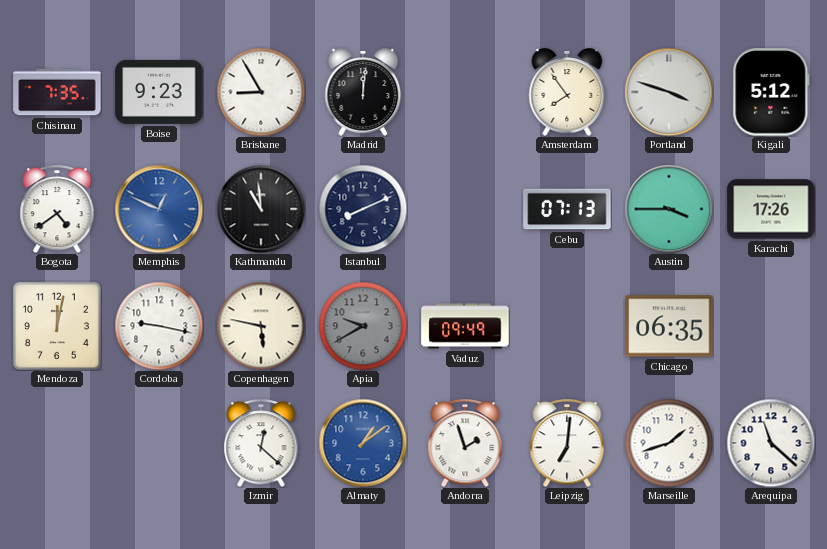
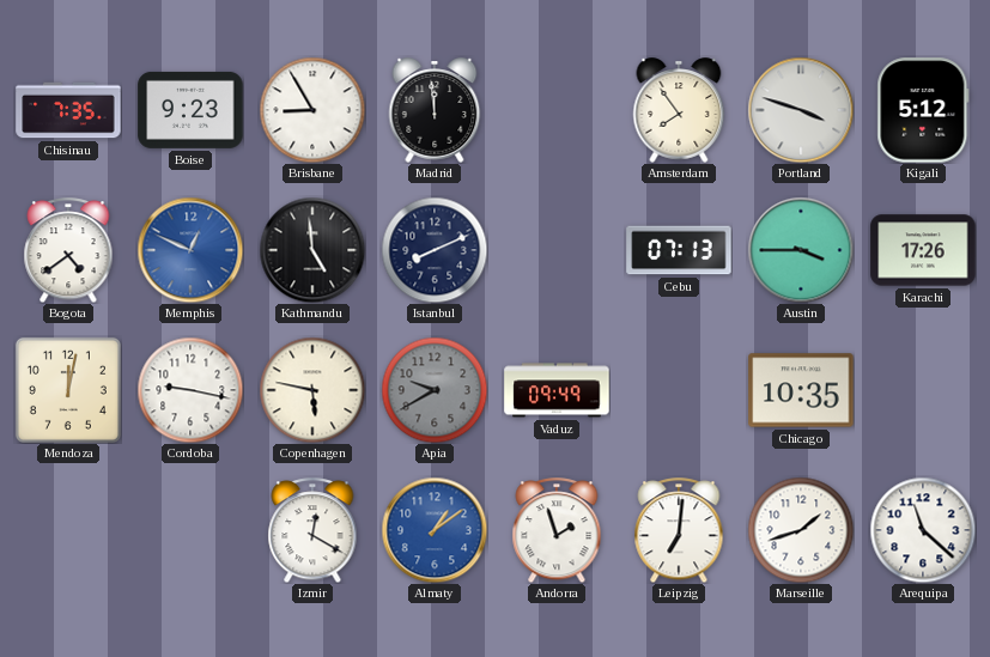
Madrid: 12:01 -> 11:59 (435, 110)
Kathmandu: 10:59 -> 4:59 (312, 250)
Chicago: 06:35 -> 10:35 (801, 390)
Izmir: 12:22 -> 12:20 (312, 530)
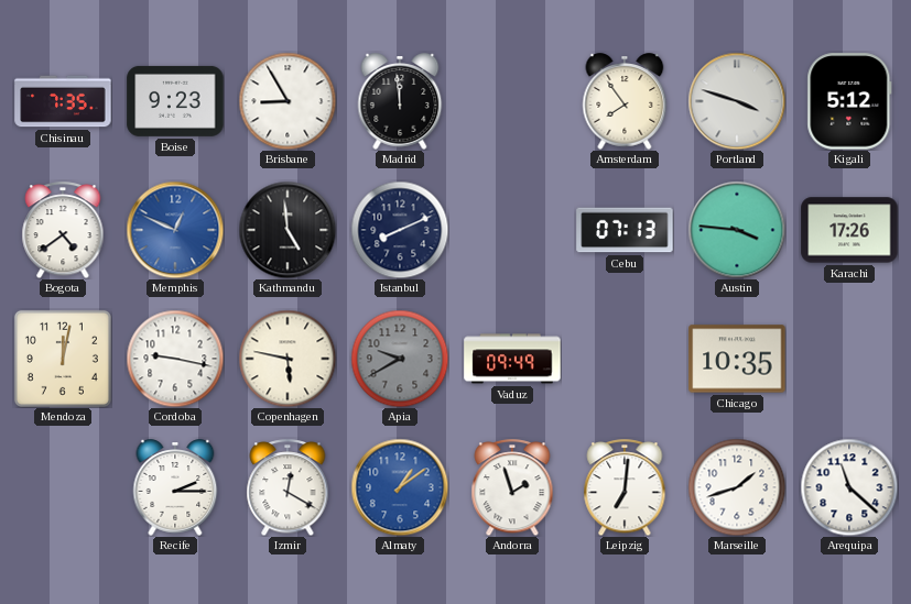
Austin: 3:45 -> 3:46 (737, 230)
Recife: none -> 2:15 (175, 487)
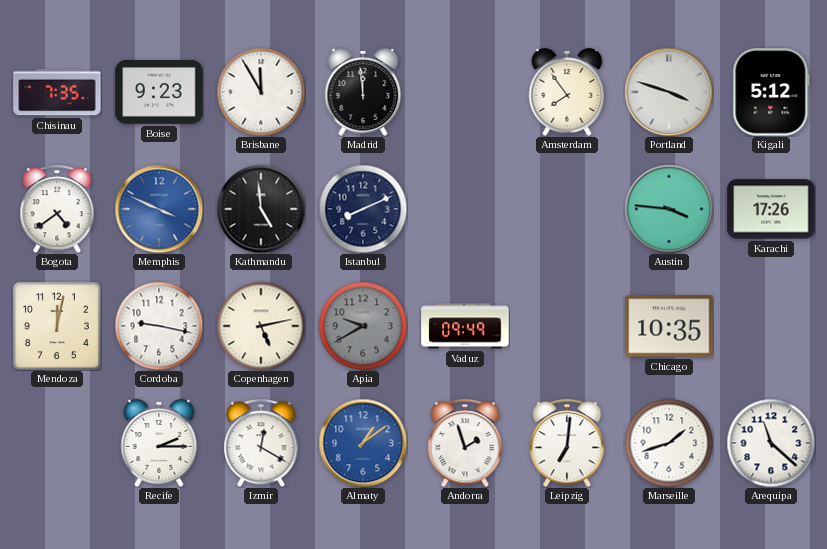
Brisbane: 8:55 -> 11:55 (261, 92)
Memphis: 12:49 -> 3:49 (159, 209)
Cebu: 07:13 -> none (625, 230)
Copenhagen: 5:47 -> 5:13 (261, 326)
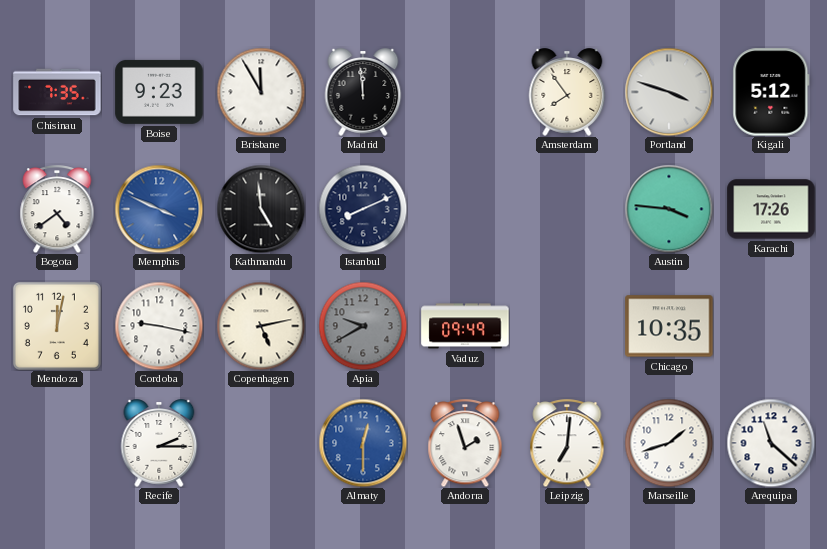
Izmir: 12:20 -> none (261, 443)
Almaty: 1:09 -> 12:30 (363, 443)
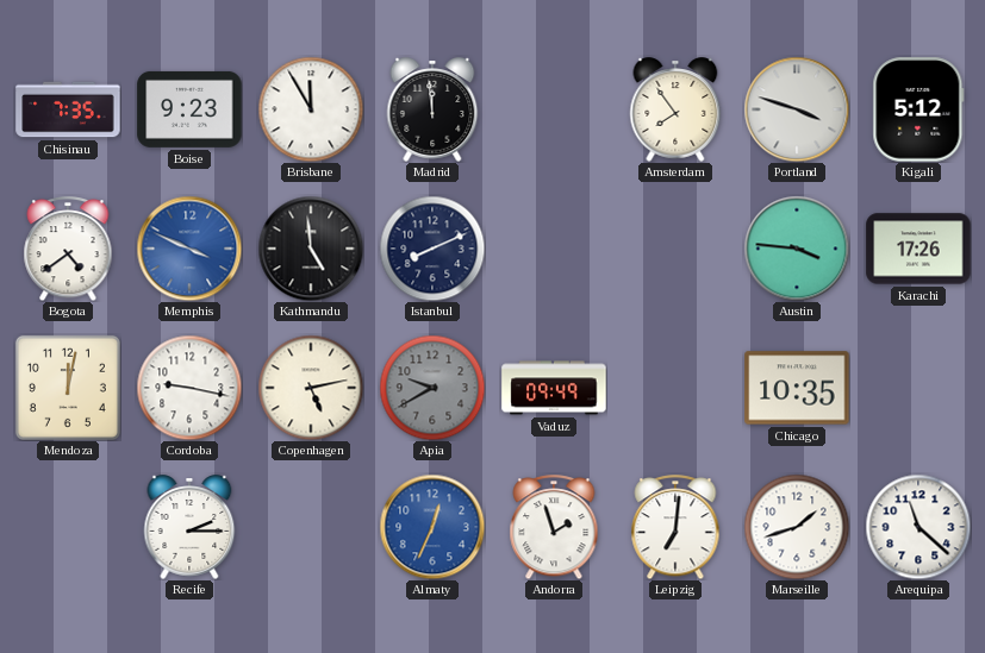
Almaty: 12:30 -> 12:34 (432, 527)
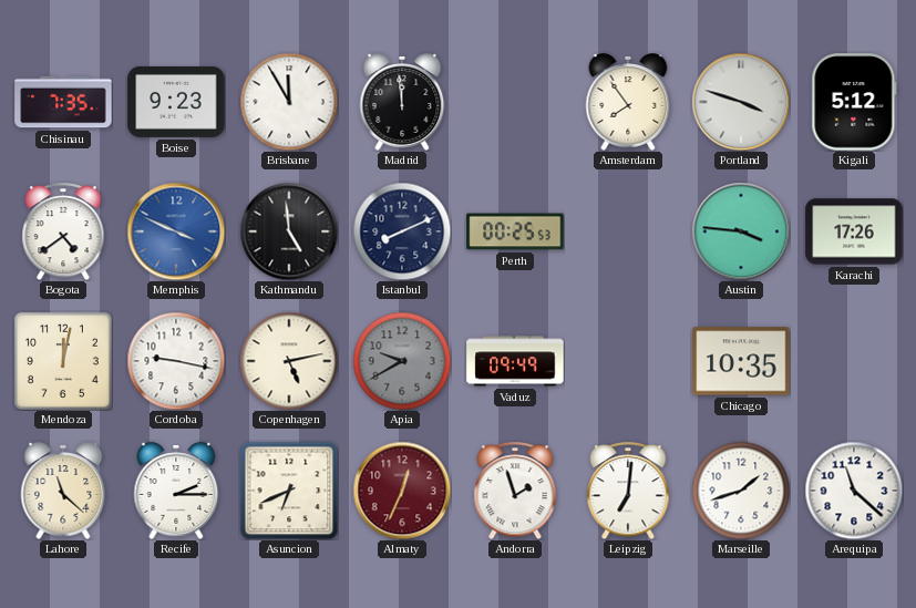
Perth: none -> 00:25 (515, 231)
Lahore: none -> 11:22 (63, 491)
Asuncion: none -> 6:41 (289, 491)
Almaty dial: blue -> burgundy (402, 491)
